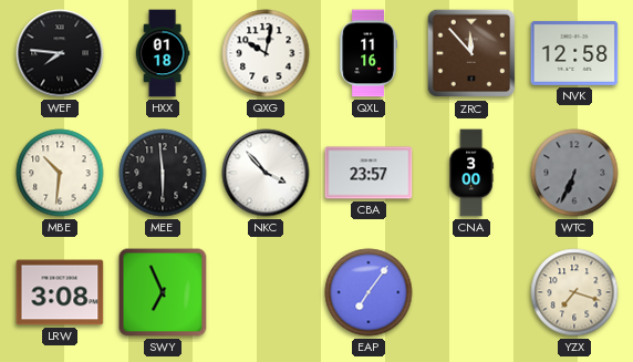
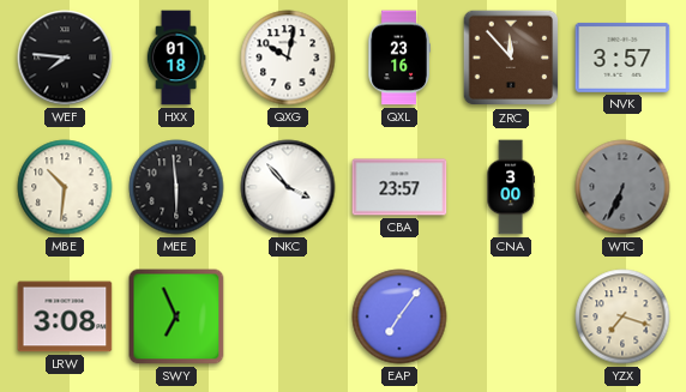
QXL: 11:16 -> 23:16 (399, 58)
NVK: 12:58 -> 3:57 (622, 58)
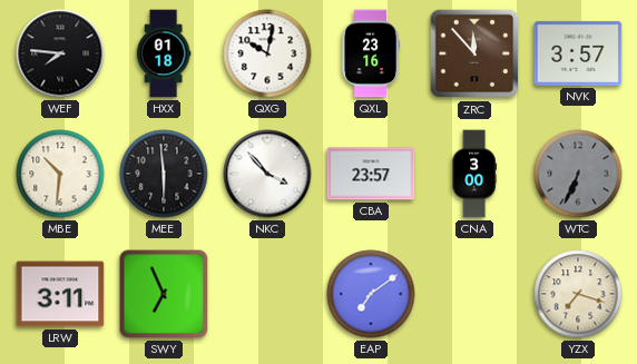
LRW: 3:08 -> 3:11 (60, 294)
EAP: 7:06 -> 7:09 (371, 294)
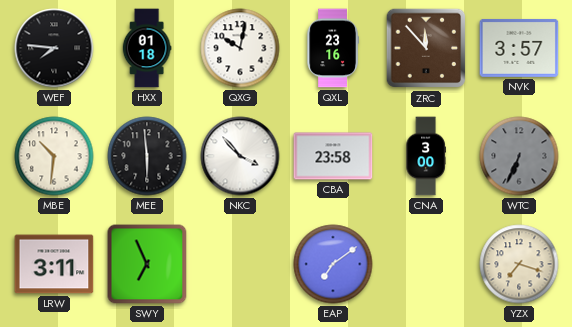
CBA: 23:57 -> 23:58 (333, 156)
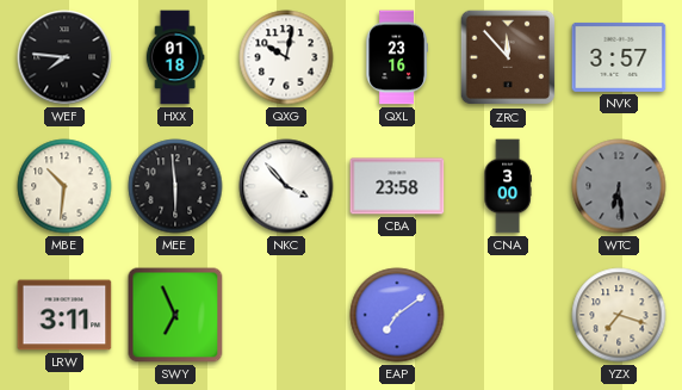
WTC: 6:34 -> 6:29 (619, 186)
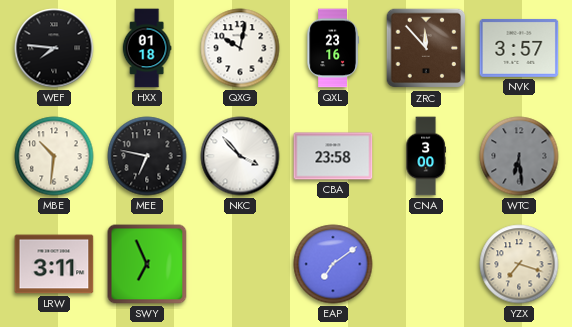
MEE: 5:59 -> 6:47 (147, 156)
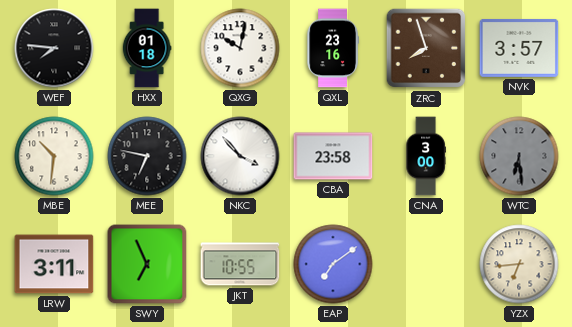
ZRC: 11:53 -> 7:57 (426, 48)
JKT: none -> 10:55 (240, 264)
YZX: 7:18 -> 6:44 (519, 264)
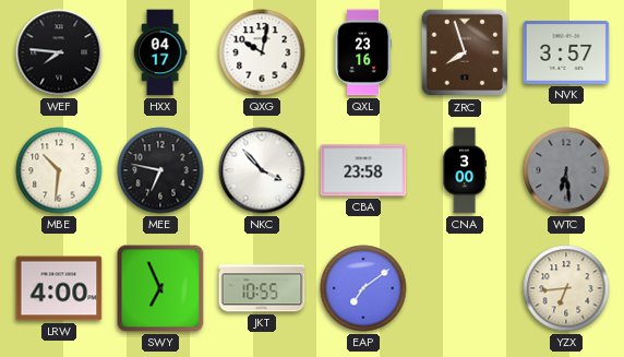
HXX: 01:18 -> 04:17 (160, 52)
LRW: 3:11 -> 4:00 (59, 288)
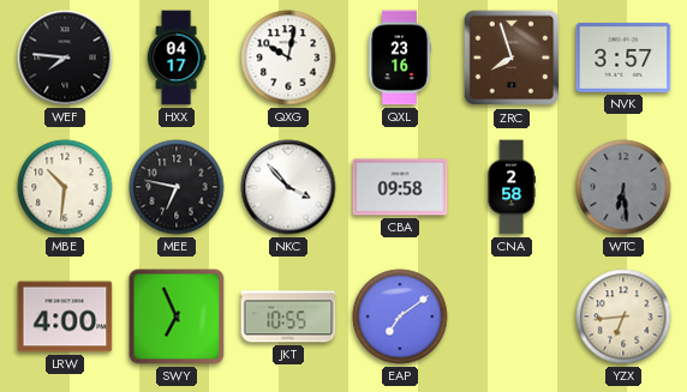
CBA: 23:58 -> 09:58 (400, 187)
CNA: 3:00 -> 2:58 (512, 187)
